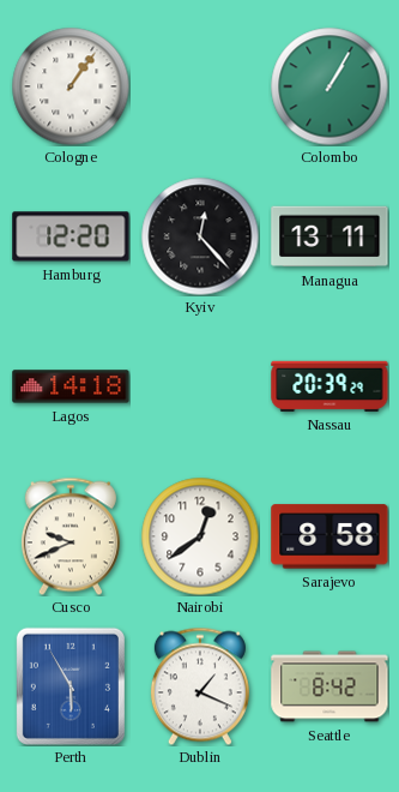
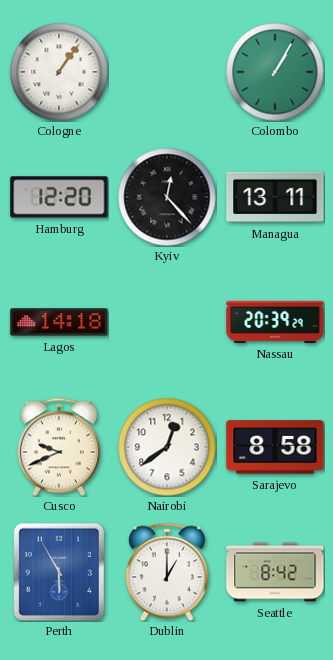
Dublin: 1:19 -> 1:00 (167, 572)
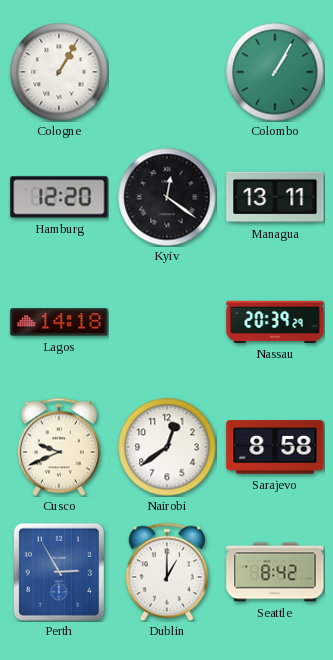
Cologne: 1:06 -> 1:05 (59, 72)
Kyiv: 12:23 -> 12:21 (167, 197)
Perth: 5:55 -> 2:55 (59, 572)
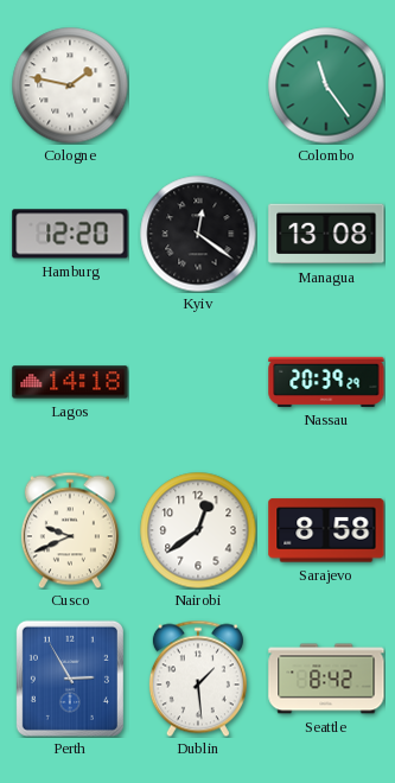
Cologne: 1:05 -> 1:47 (70, 85)
Colombo: 1:05 -> 11:24 (326, 85)
Managua: 13:11 -> 13:08 (326, 234)
Dublin: 1:00 -> 1:29 (198, 679)
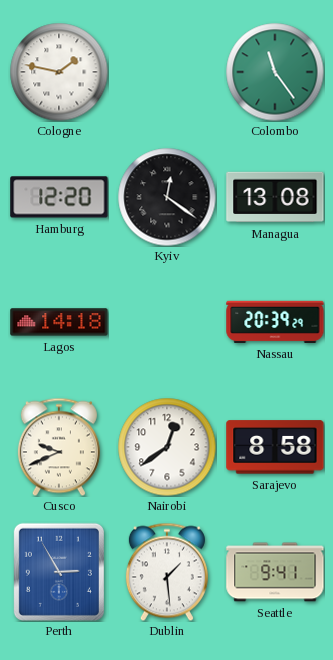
Seattle: 8:42 -> 9:41 (275, 572)
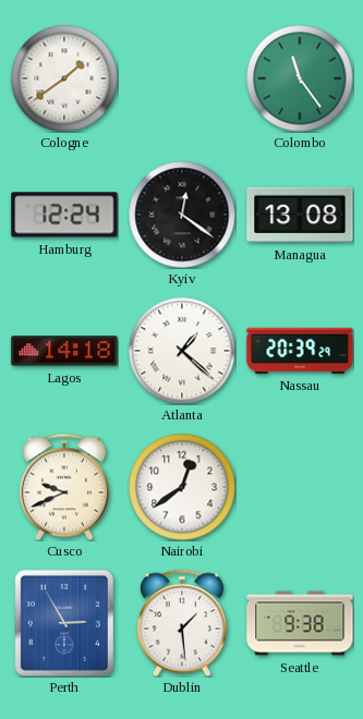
Cologne: 1:47 -> 1:39 (64, 78)
Hamburg: 12:20 -> 12:24 (64, 215)
Atlanta: none -> 1:22 (182, 351)
Sarajevo: 8:58 -> none (275, 447)
Seattle: 9:41 -> 9:38 (300, 623)
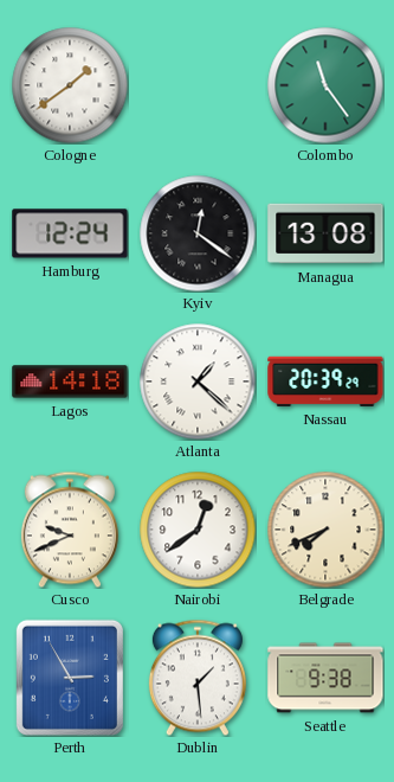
Belgrade: none -> 7:41 (325, 530)
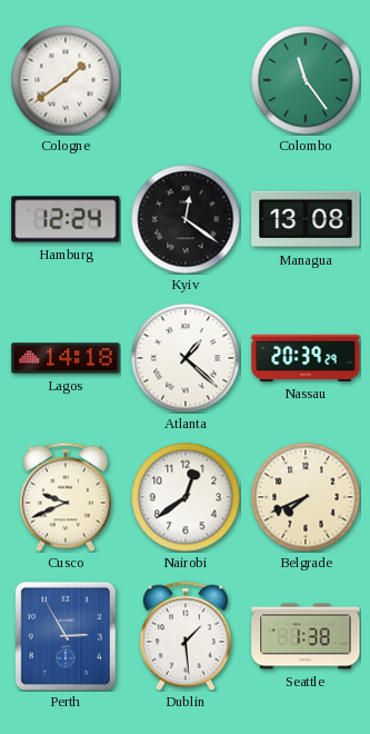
Seattle: 9:38 -> 1:38 (306, 636)
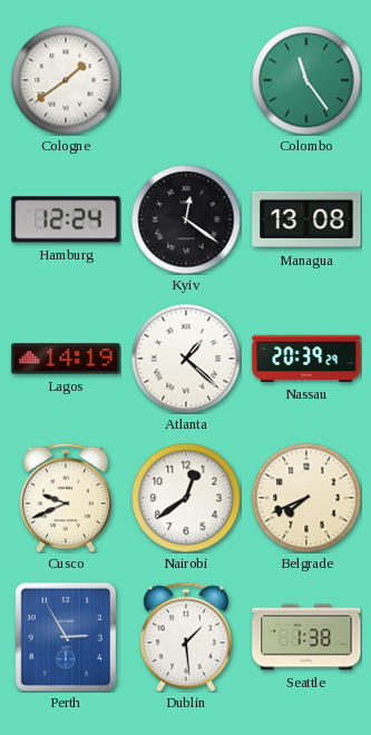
Lagos: 14:18 -> 14:19 (66, 359)
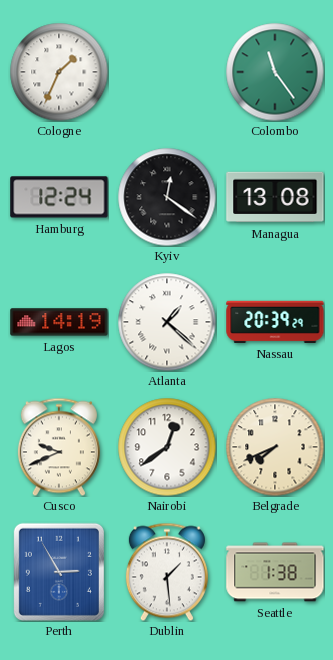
Cologne: 1:39 -> 1:34 (59, 72)
